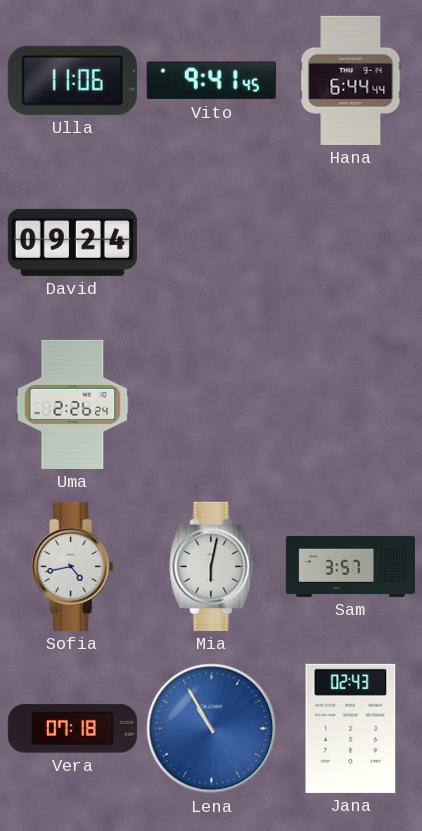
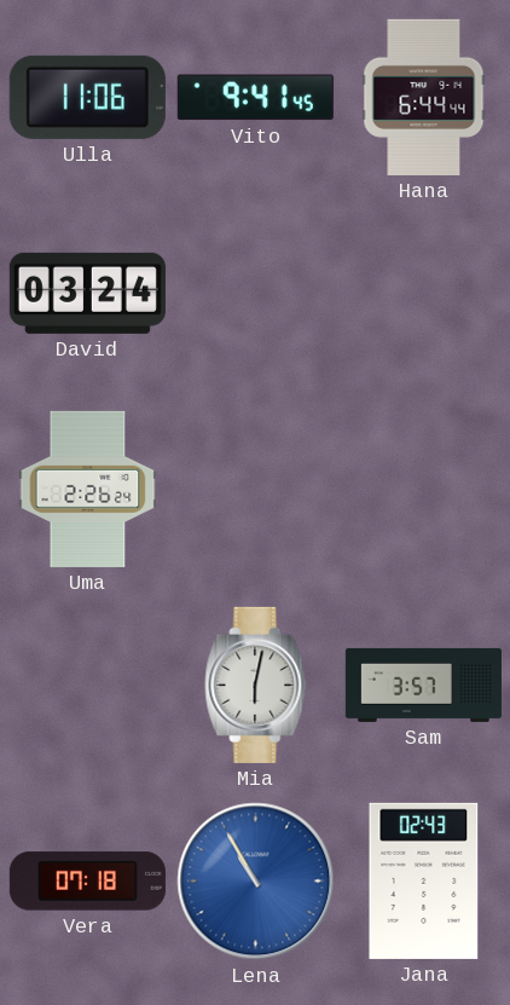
David: 09:24 -> 03:24 (87, 293)
Sofia: 4:43 -> none (73, 566)
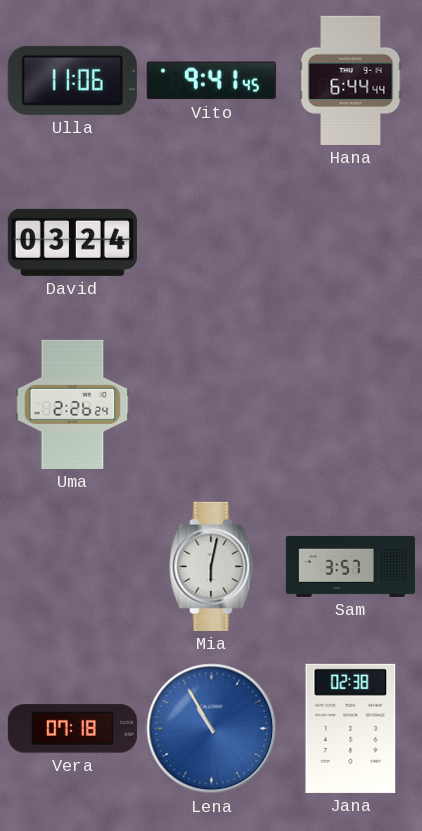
Jana: 02:43 -> 02:38 (351, 728)
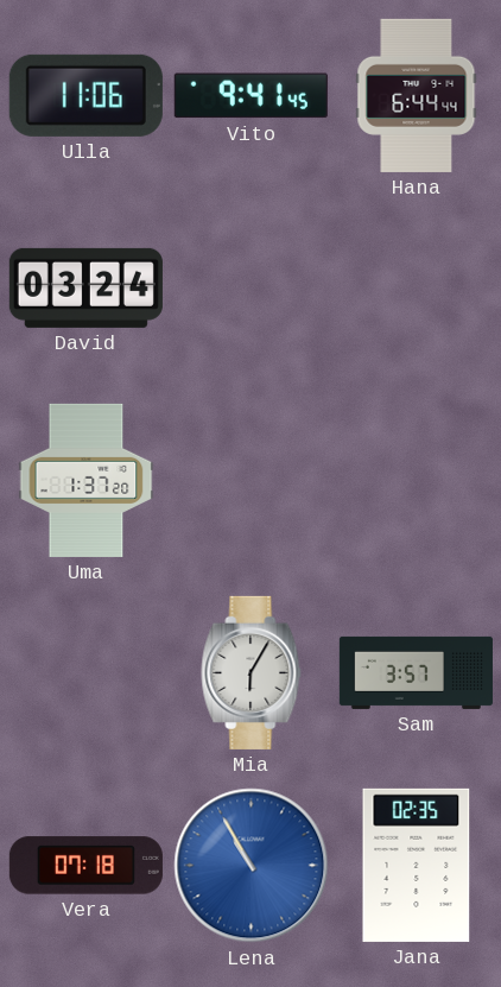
Uma: 2:26 -> 1:37 (87, 480)
Mia: 6:02 -> 6:05 (252, 672)
Jana: 02:38 -> 02:35 (417, 865)
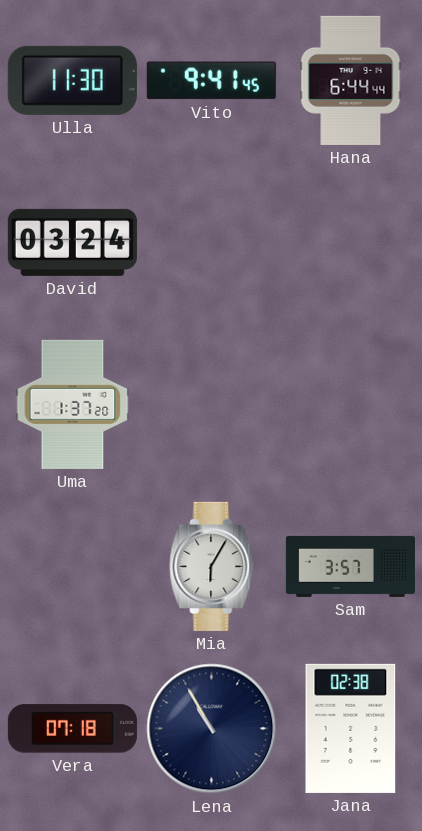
Ulla: 11:06 -> 11:30 (72, 80)
Lena dial: blue -> navy (212, 729)
Jana: 02:35 -> 02:38 (351, 728)
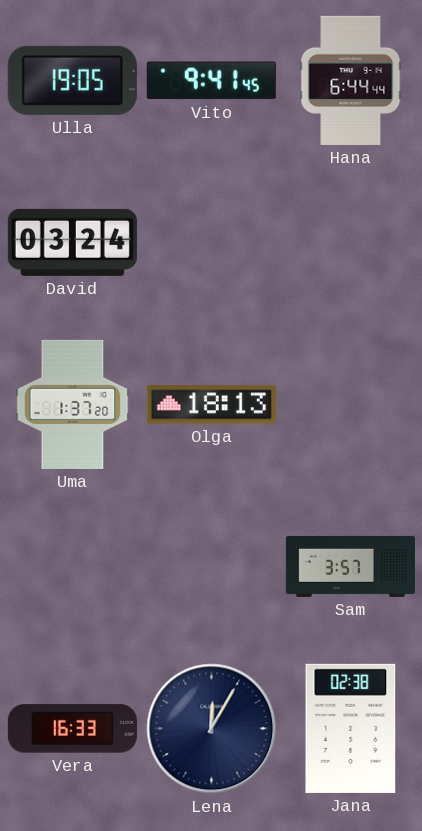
Ulla: 11:30 -> 19:05 (72, 80)
Olga: none -> 18:13 (211, 405)
Mia: 6:05 -> none (212, 566)
Vera: 07:18 -> 16:33 (72, 729)
Lena: 10:55 -> 12:05 (212, 729)
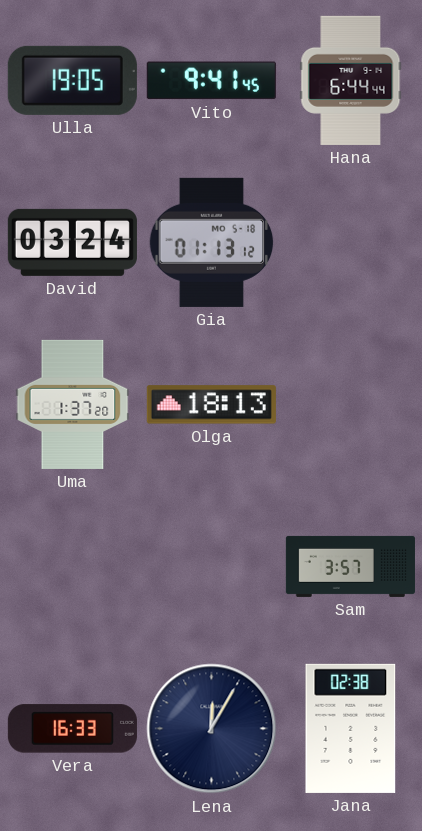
Gia: none -> 01:13 (212, 242)
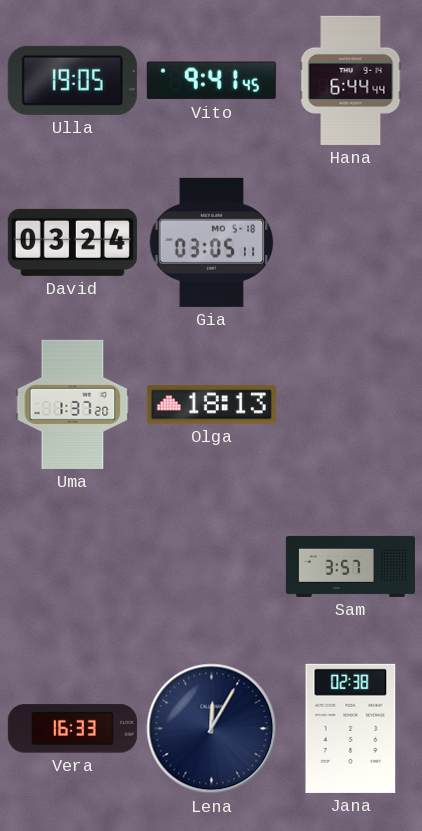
Gia: 01:13 -> 03:05 (212, 242)
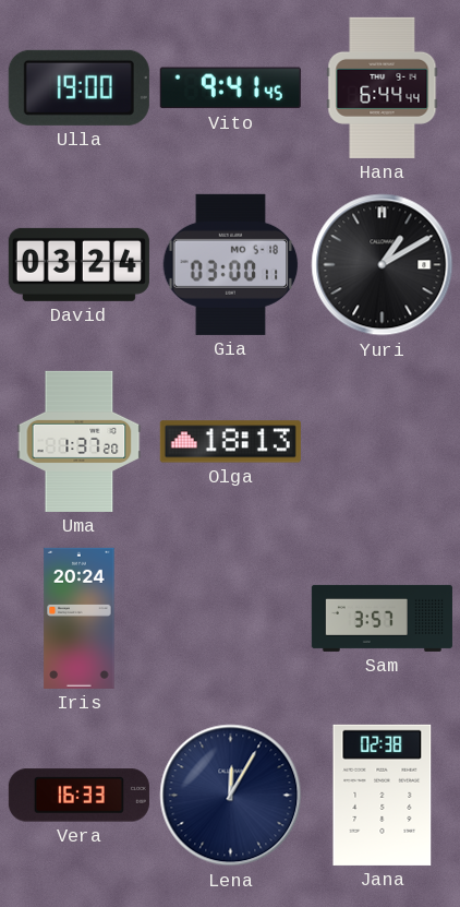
Ulla: 19:05 -> 19:00 (78, 87)
Gia: 03:05 -> 03:00 (231, 264)
Yuri: none -> 1:10 (383, 265)
Iris: none -> 20:24 (80, 618)
